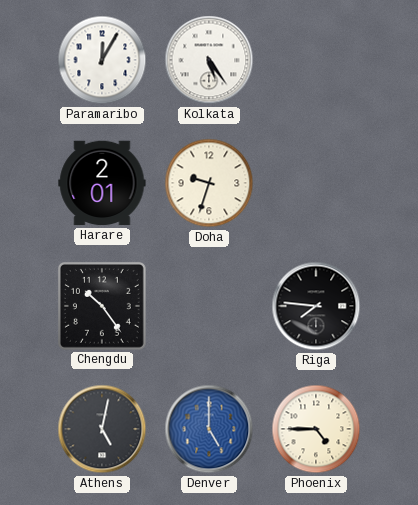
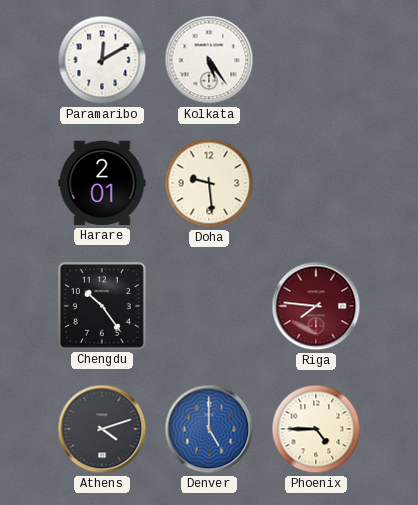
Paramaribo: 12:05 -> 12:10 (102, 60)
Doha: 9:33 -> 9:29 (209, 183)
Riga dial: black -> burgundy (316, 306)
Athens: 5:02 -> 4:12 (102, 429)
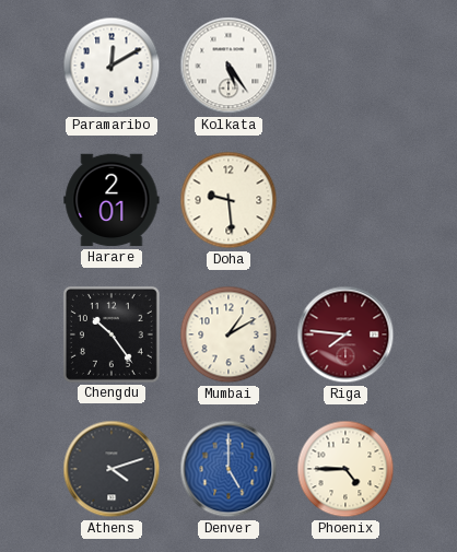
Mumbai: none -> 1:10 (228, 334)
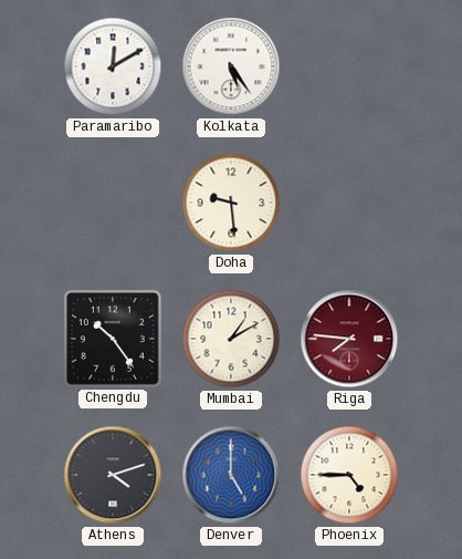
Harare: 2:01 -> none (112, 200)
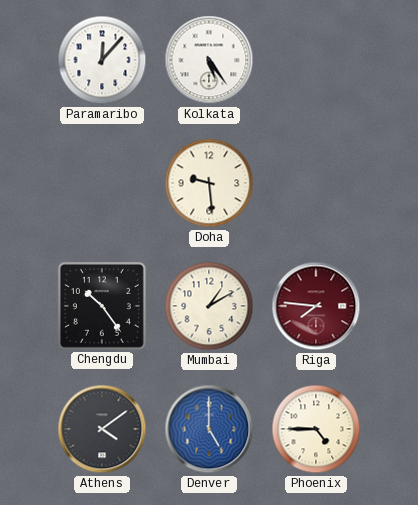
Paramaribo: 12:10 -> 12:07 (102, 60)
Athens: 4:12 -> 4:09 (102, 429)
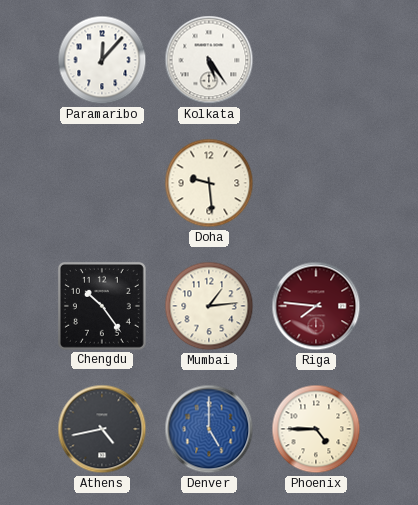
Mumbai: 1:10 -> 1:14 (209, 306)
Athens: 4:09 -> 4:43 (102, 429)
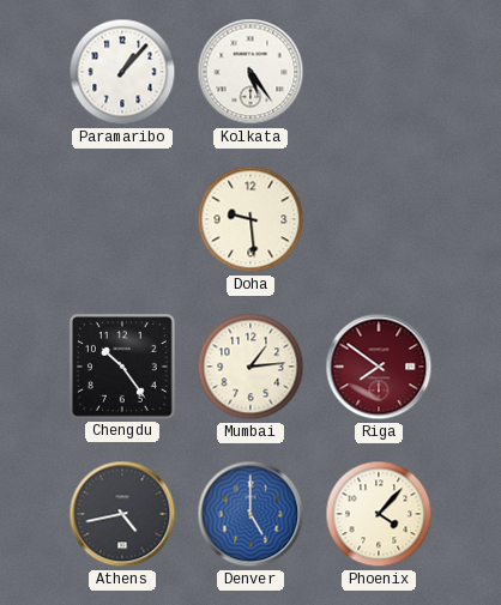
Paramaribo: 12:07 -> 1:07 (122, 72)
Riga: 7:46 -> 7:51 (379, 367)
Phoenix: 4:45 -> 4:07 (379, 514)
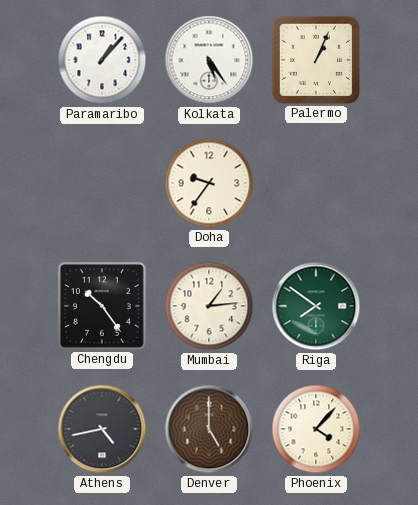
Palermo: none -> 1:04 (316, 60)
Doha: 9:29 -> 9:36 (209, 183)
Riga dial: burgundy -> green (316, 306)
Denver dial: blue -> brown (209, 429)
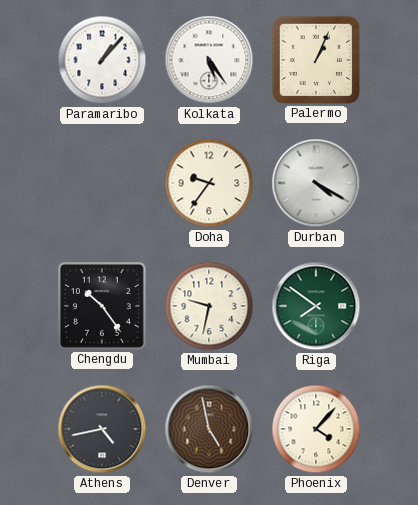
Durban: none -> 4:20 (316, 183)
Mumbai: 1:14 -> 9:32 (209, 306)
Denver: 5:00 -> 4:58 (209, 429)
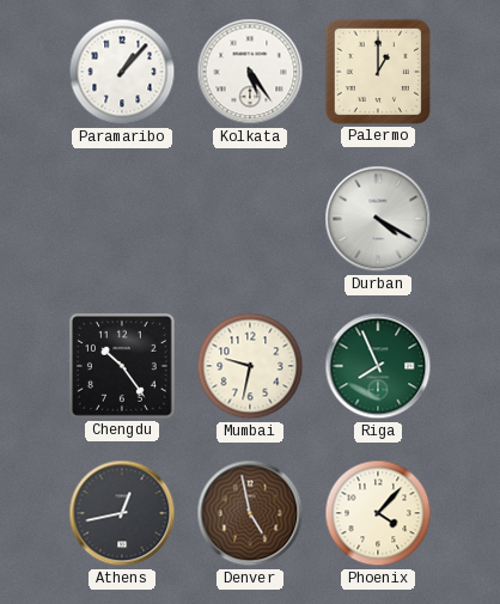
Palermo: 1:04 -> 1:00 (378, 72)
Doha: 9:36 -> none (209, 183)
Riga: 7:51 -> 7:56 (378, 366)
Athens: 4:43 -> 12:43 (122, 513)
